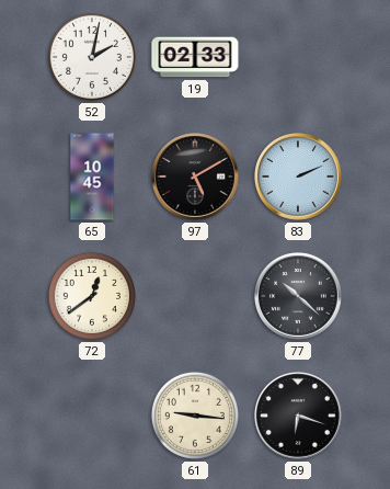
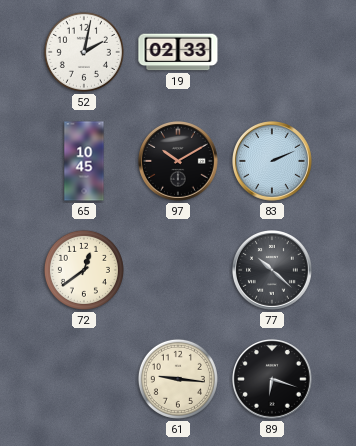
97: 5:10 -> 10:10 (179, 162)
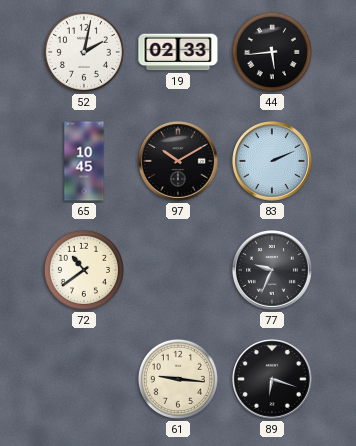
44: none -> 5:44 (272, 52)
72: 12:39 -> 10:39 (84, 270)
77: 10:22 -> 9:34 (273, 271)
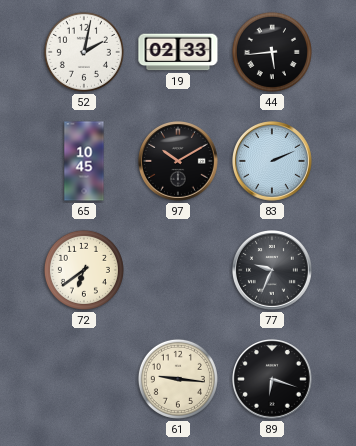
72: 10:39 -> 6:39 (84, 270)
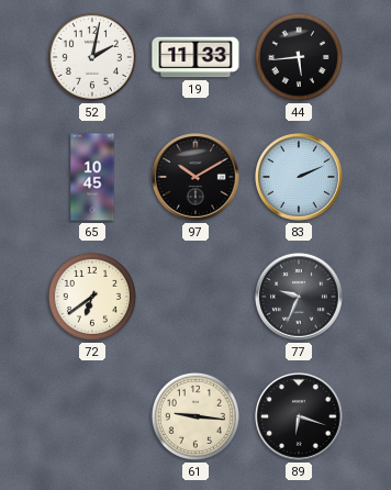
19: 02:33 -> 11:33 (195, 57)
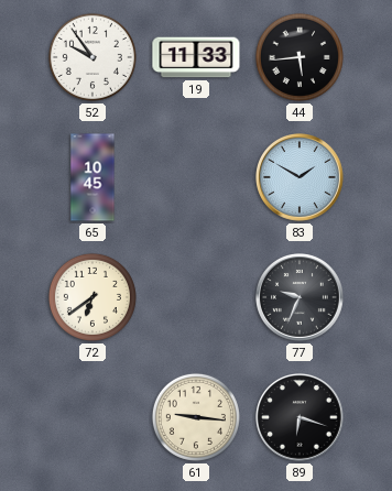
52: 2:02 -> 9:54 (92, 57)
97: 10:10 -> none (197, 178)
83: 2:11 -> 1:50 (301, 178)
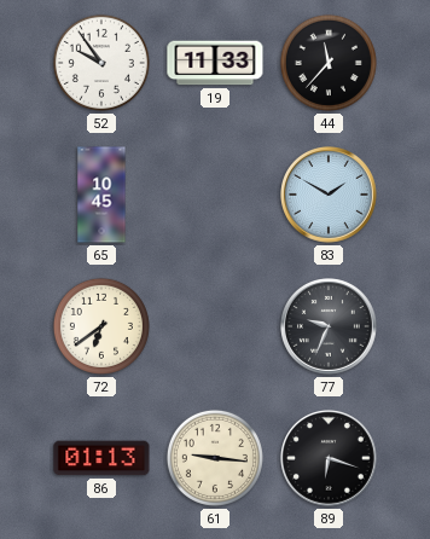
44: 5:44 -> 11:37 (329, 63)
86: none -> 01:13 (101, 458)
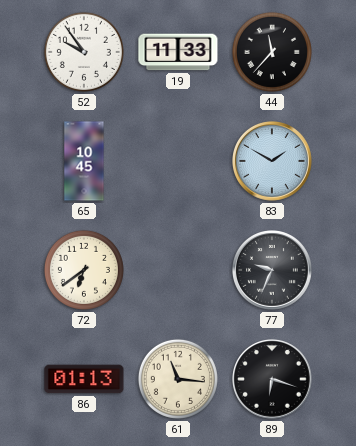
61: 9:16 -> 11:16 (178, 379)
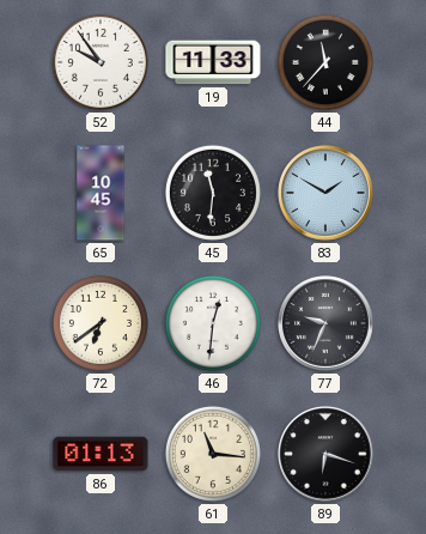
45: none -> 11:31 (213, 193)
46: none -> 12:31 (213, 323)
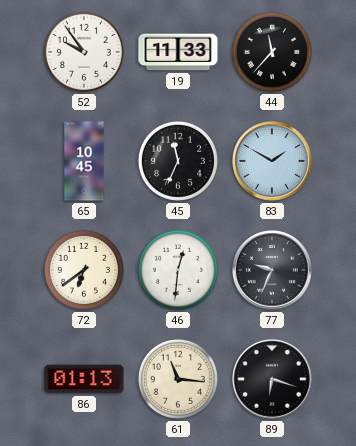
45: 11:31 -> 11:34 (178, 161)
